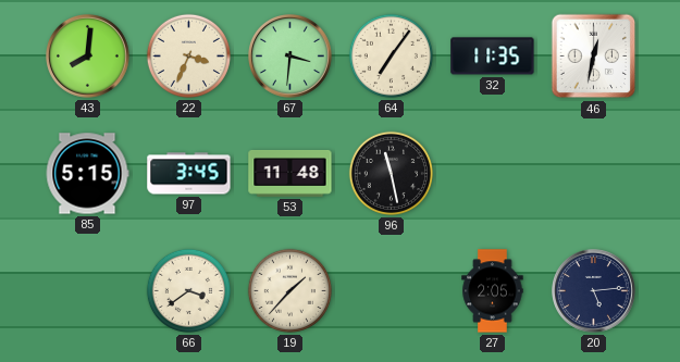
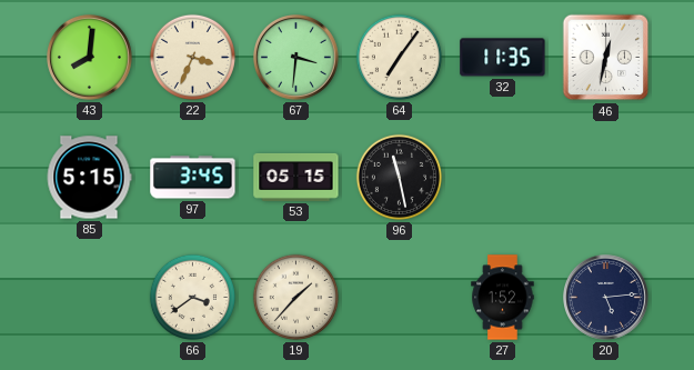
53: 11:48 -> 05:15 (296, 177)
27: 2:05 -> 1:52 (503, 298)
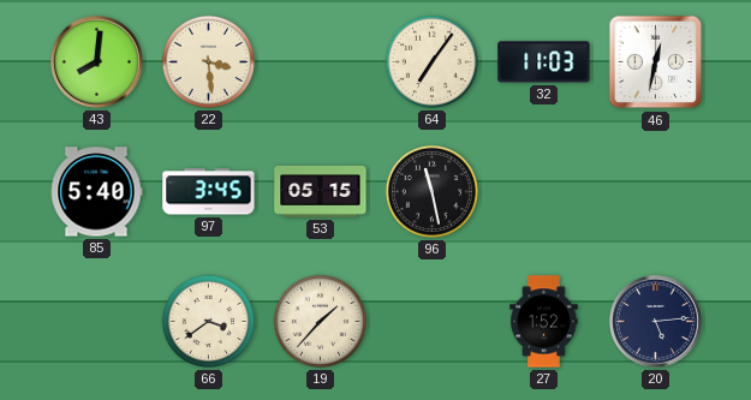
22: 3:34 -> 3:29 (208, 61)
67: 3:31 -> none (296, 58)
32: 11:35 -> 11:03 (544, 62)
85: 5:15 -> 5:40 (96, 192)
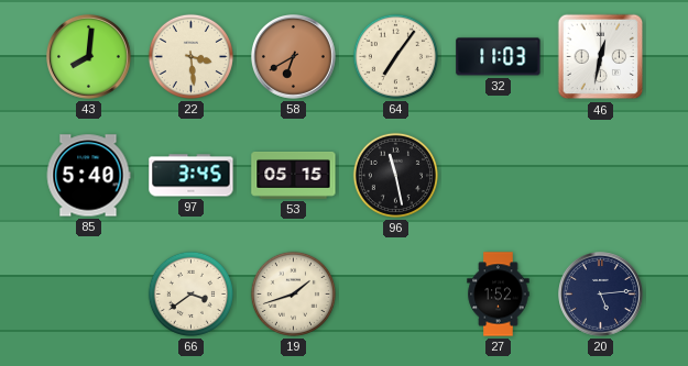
58: none -> 6:40 (294, 57)
19: 1:37 -> 1:42 (293, 293)
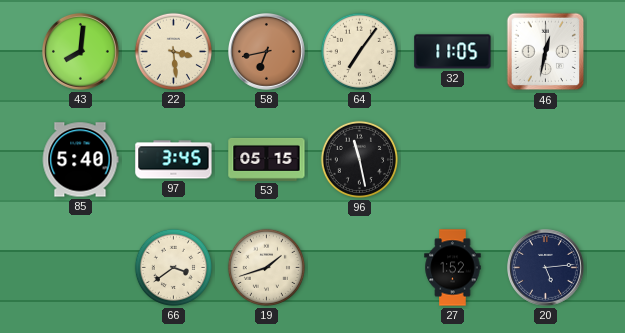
58: 6:40 -> 6:43 (267, 52)
32: 11:03 -> 11:05 (453, 52)
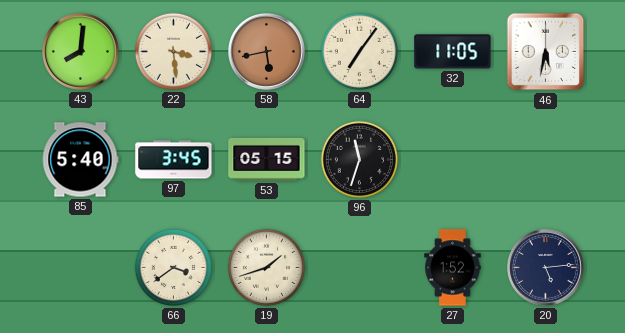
58: 6:43 -> 5:43 (267, 52)
46: 12:32 -> 5:32 (546, 52)
96: 11:28 -> 11:33 (359, 159)
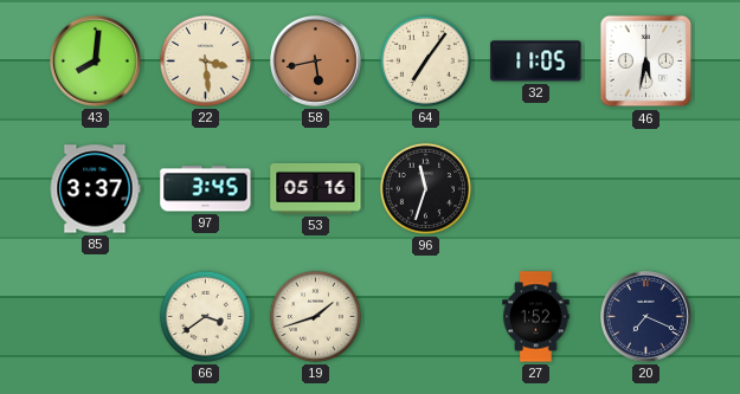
85: 5:40 -> 3:37 (95, 189)
53: 05:15 -> 05:16 (316, 188)
20: 5:14 -> 7:19 (646, 317)
